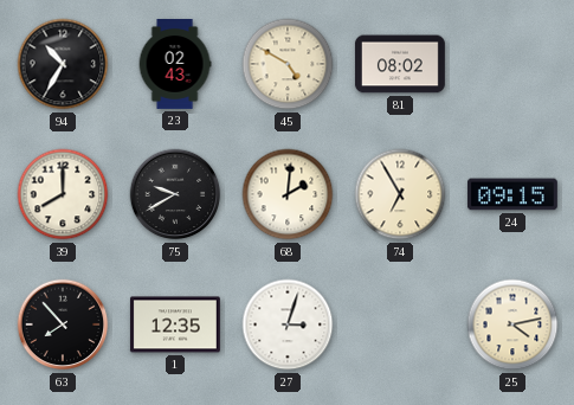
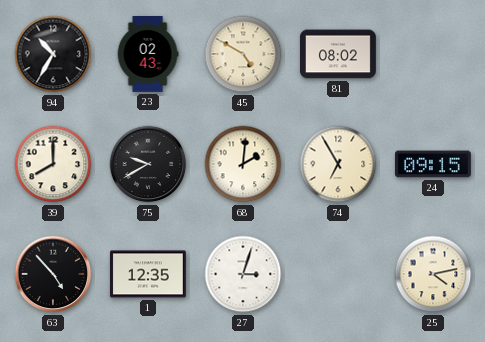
63: 7:53 -> 4:53 (53, 274)
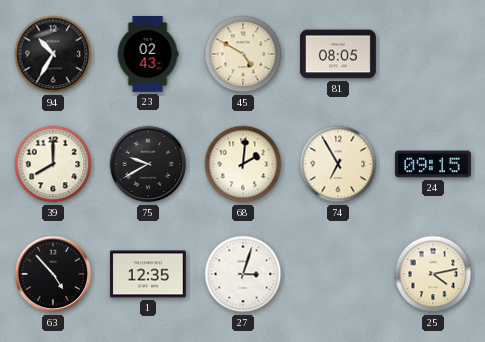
81: 08:02 -> 08:05 (338, 54)
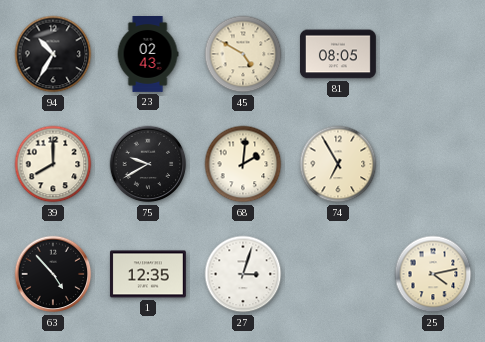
24: 09:15 -> none (433, 164)
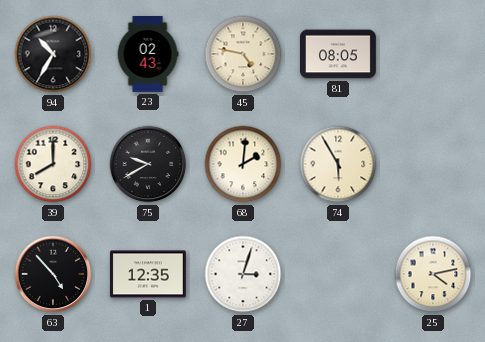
45: 4:50 -> 4:47 (243, 54)
74: 6:55 -> 5:55 (338, 164)
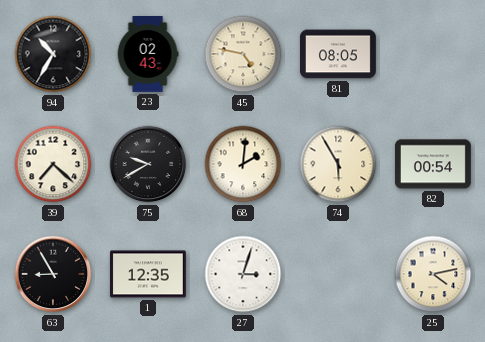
39: 8:00 -> 7:22 (53, 164)
82: none -> 00:54 (433, 164)
63: 4:53 -> 8:55 (53, 274)
